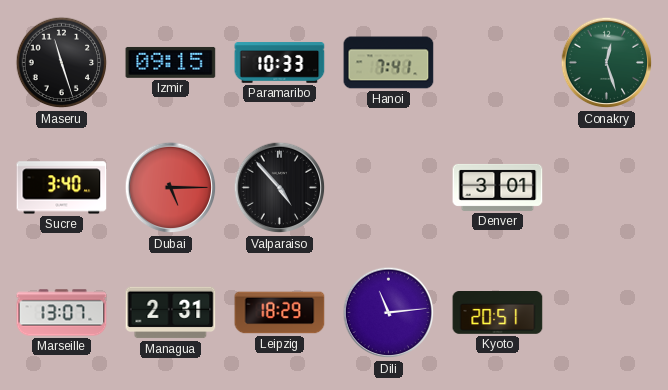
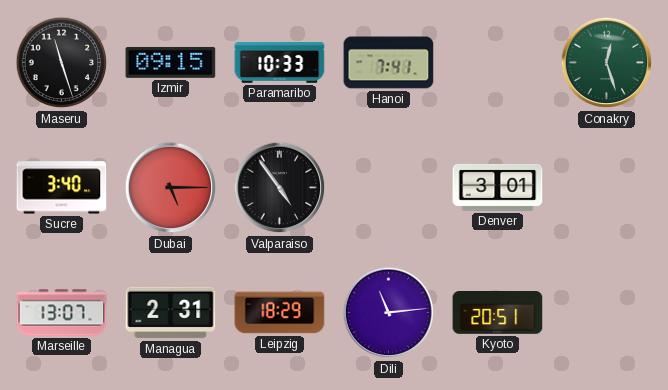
Valparaiso: 4:53 -> 4:54 (280, 188)
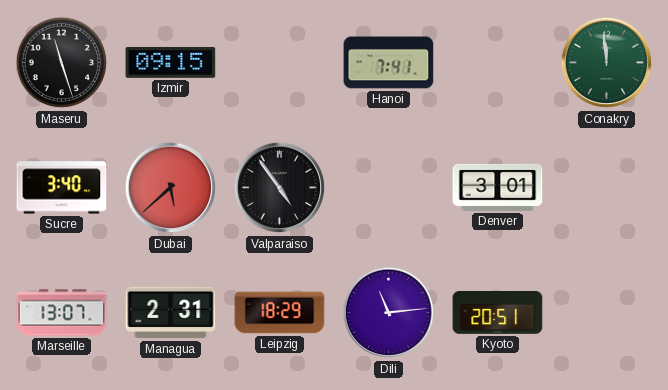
Paramaribo: 10:33 -> none (280, 63)
Conakry: 12:27 -> 11:59 (607, 63)
Dubai: 5:15 -> 5:38 (171, 188)
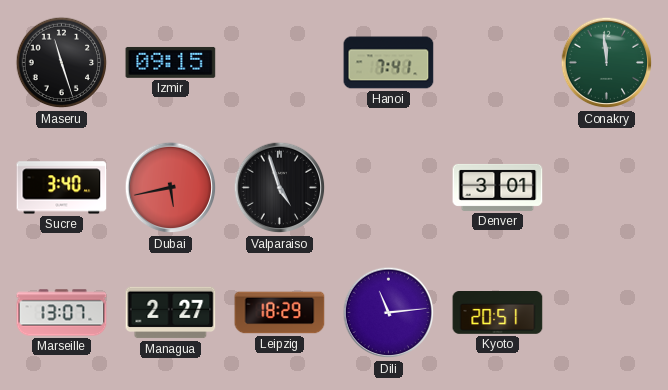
Dubai: 5:38 -> 5:43 (171, 188)
Valparaiso: 4:54 -> 4:57 (280, 188)
Managua: 2:31 -> 2:27 (171, 313)
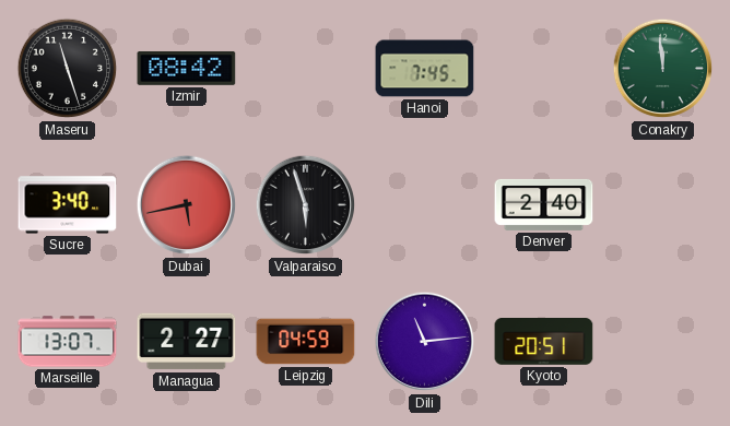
Izmir: 09:15 -> 08:42 (187, 68)
Hanoi: 7:41 -> 7:45 (425, 69)
Valparaiso: 4:57 -> 5:57 (306, 205)
Denver: 3:01 -> 2:40 (544, 204)
Leipzig: 18:29 -> 04:59 (306, 342)
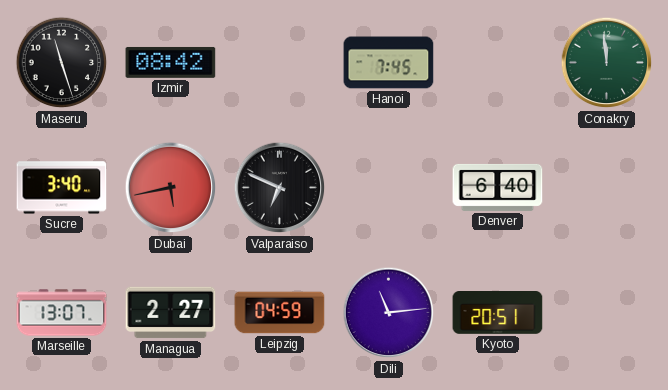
Valparaiso: 5:57 -> 6:49 (280, 188)
Denver: 2:40 -> 6:40 (498, 187)
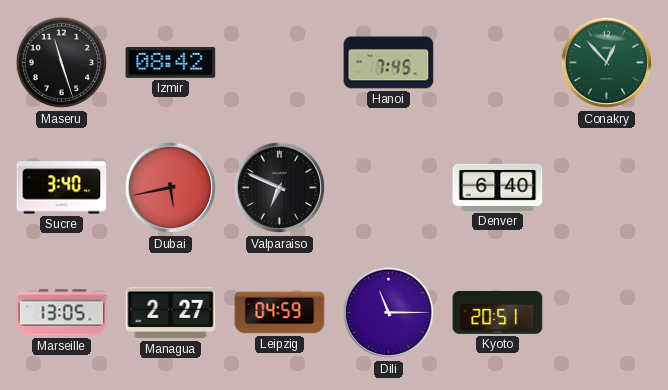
Conakry: 11:59 -> 12:53 (607, 63)
Marseille: 13:07 -> 13:05 (62, 313)
Dili: 11:14 -> 11:15 (389, 313)
